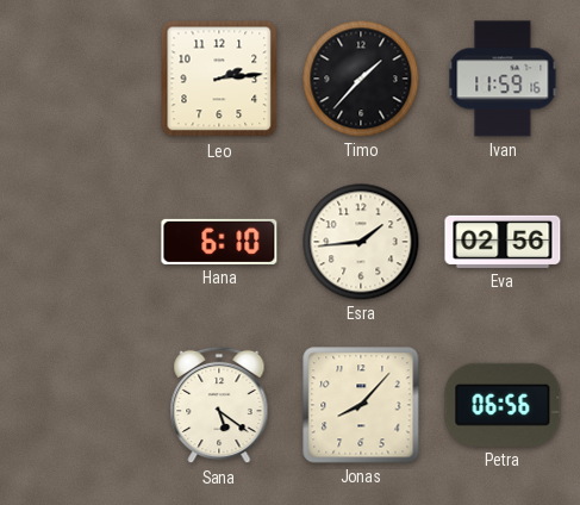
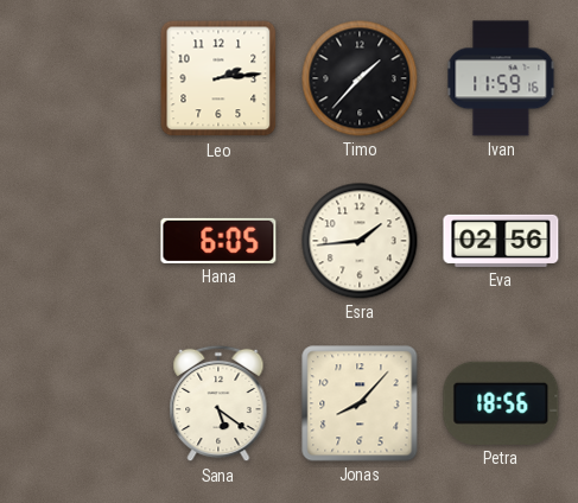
Hana: 6:10 -> 6:05 (218, 241)
Petra: 06:56 -> 18:56 (501, 403)
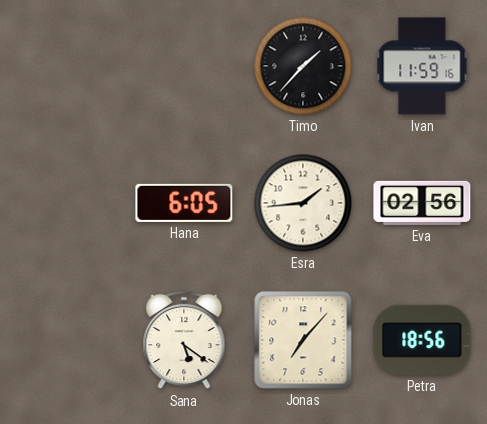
Leo: 2:14 -> none (218, 78)
Jonas: 8:07 -> 7:07 (303, 340)
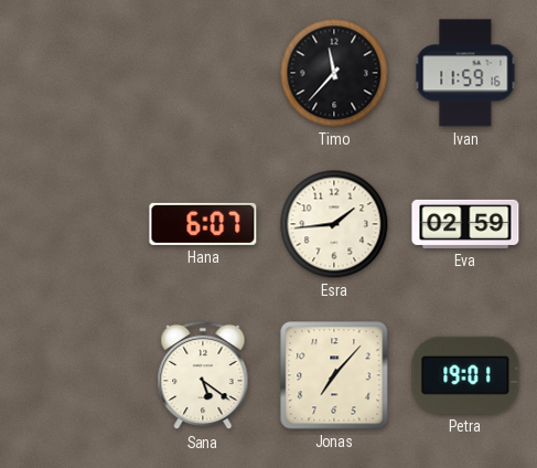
Timo: 1:37 -> 11:37 (334, 73)
Hana: 6:05 -> 6:07 (203, 224)
Eva: 02:56 -> 02:59 (465, 224)
Petra: 18:56 -> 19:01 (465, 375)
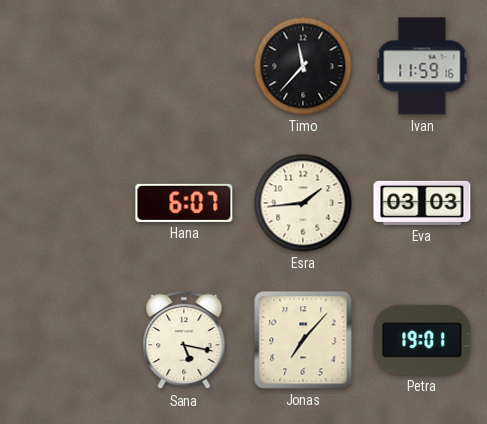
Eva: 02:59 -> 03:03 (422, 203)
Sana: 5:21 -> 5:17 (184, 340)
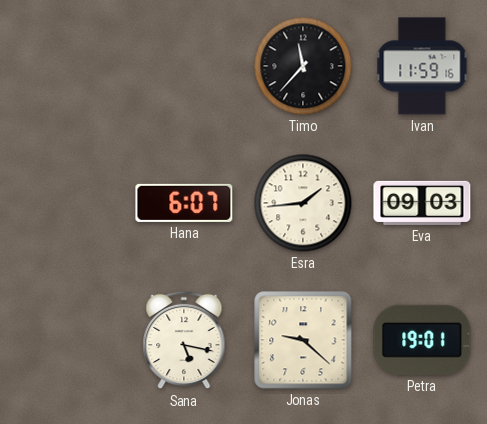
Eva: 03:03 -> 09:03 (422, 203)
Jonas: 7:07 -> 9:22 (303, 340)
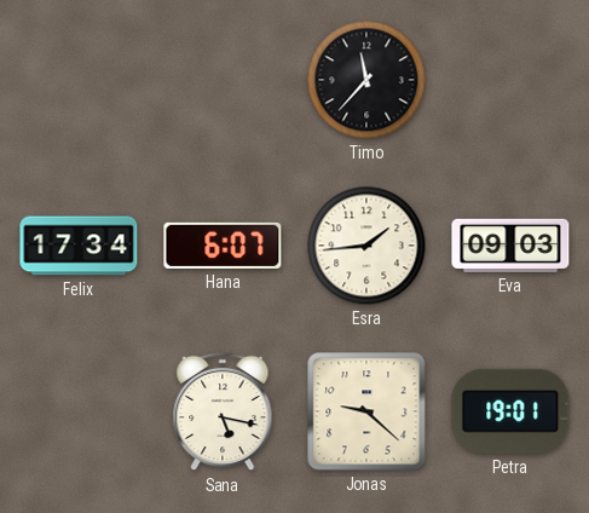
Ivan: 11:59 -> none (422, 66)
Felix: none -> 17:34 (79, 246)
